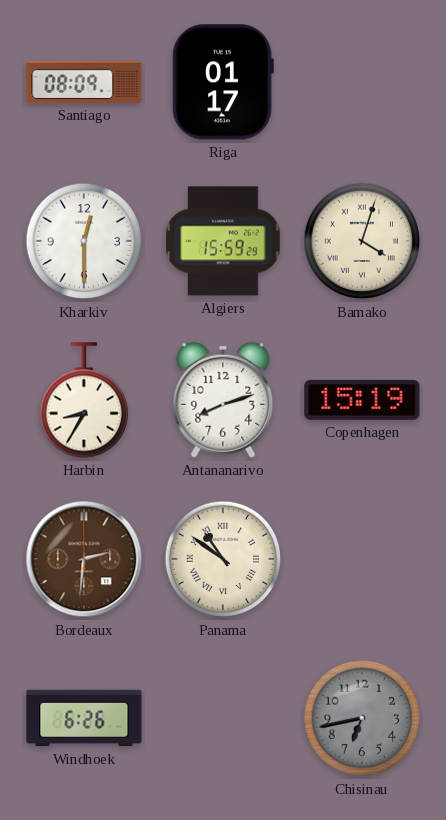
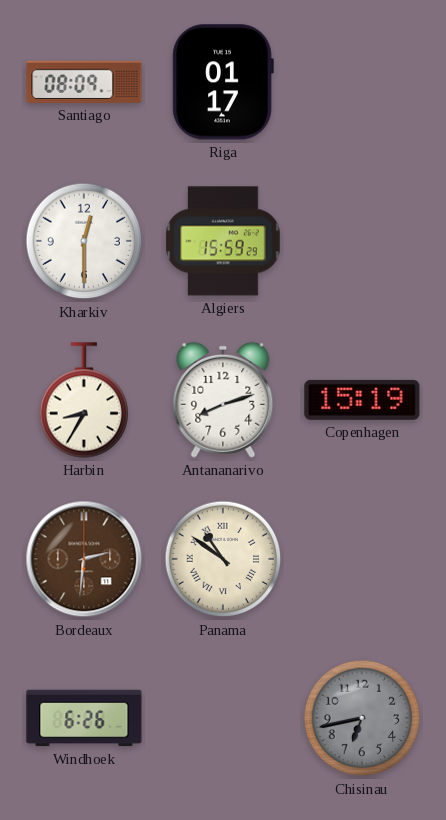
Bamako: 4:03 -> none (362, 241)
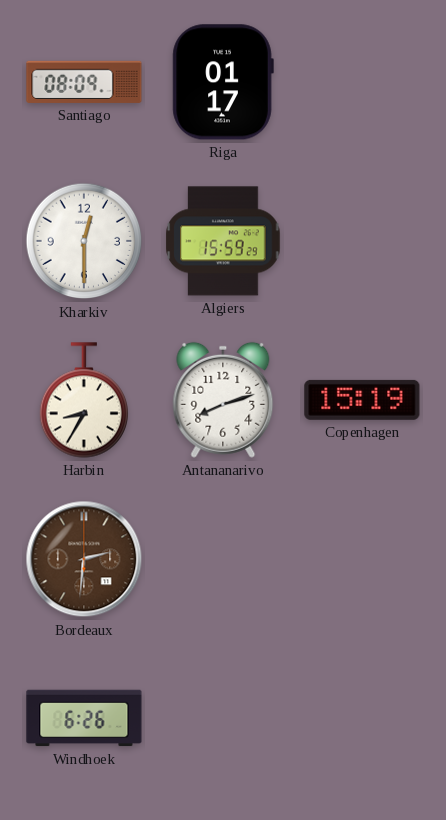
Panama: 10:51 -> none (223, 559)
Chisinau: 6:43 -> none (362, 718)
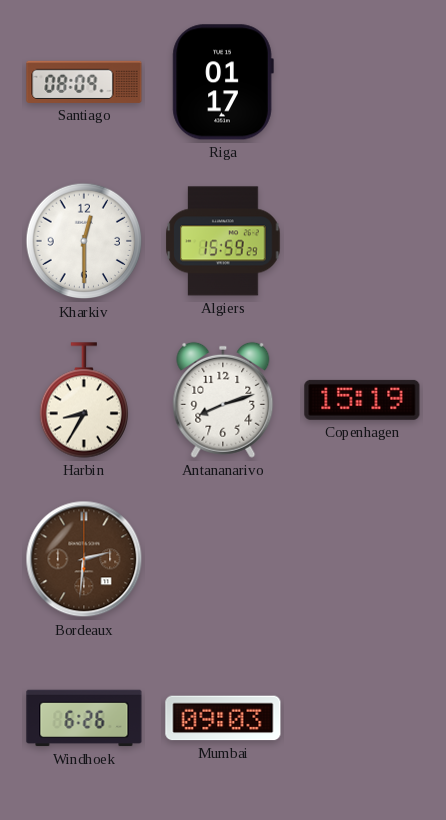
Mumbai: none -> 09:03 (223, 718)
